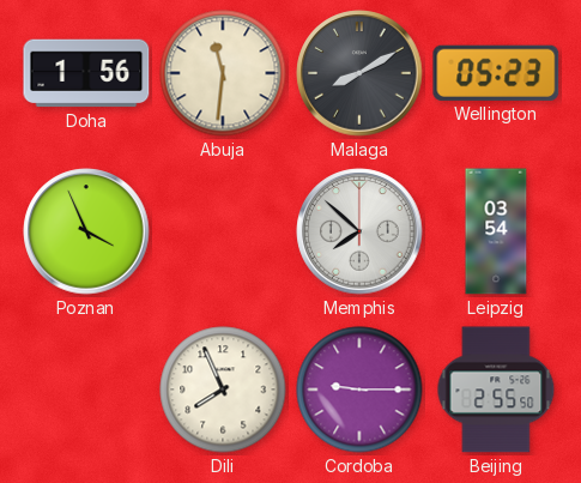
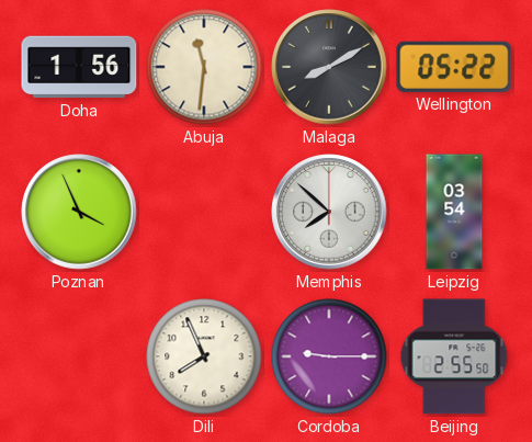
Wellington: 05:23 -> 05:22 (454, 67)
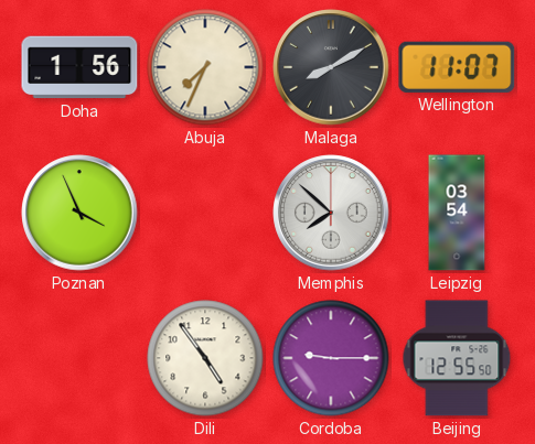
Abuja: 11:31 -> 7:34 (205, 67)
Wellington: 05:22 -> 11:07 (457, 67)
Dili: 7:56 -> 4:54 (205, 358)
Beijing: 2:55 -> 12:55 (457, 358)
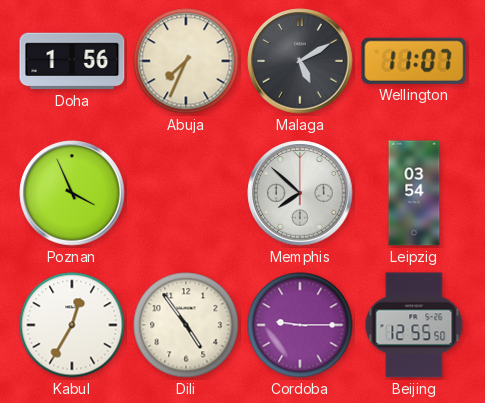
Malaga: 8:10 -> 5:10 (300, 61)
Kabul: none -> 12:35 (72, 325)
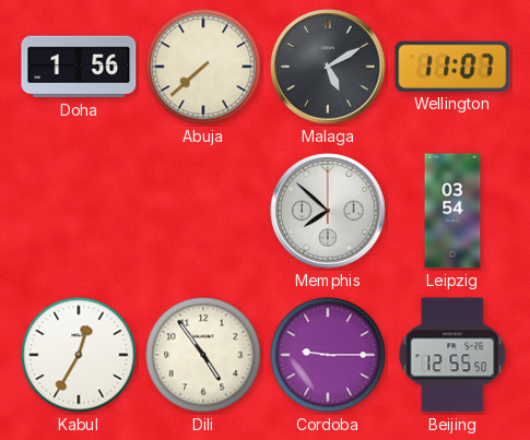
Abuja: 7:34 -> 7:38 (203, 67)
Poznan: 3:56 -> none (72, 193)
